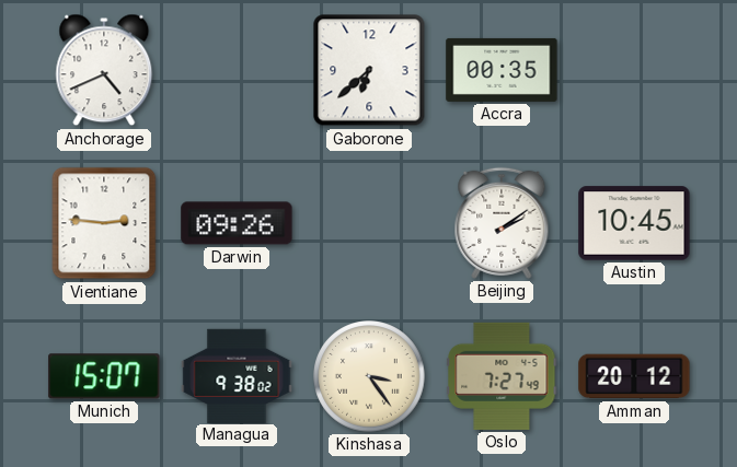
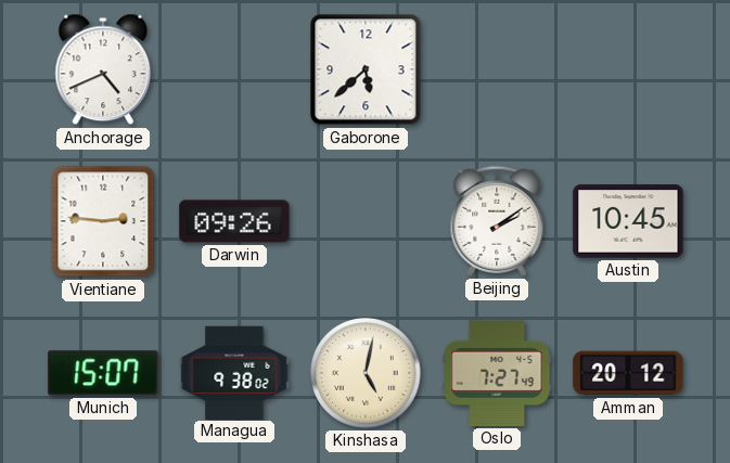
Gaborone: 6:38 -> 5:38 (366, 69)
Accra: 00:35 -> none (502, 70)
Kinshasa: 3:24 -> 5:02 (366, 373)
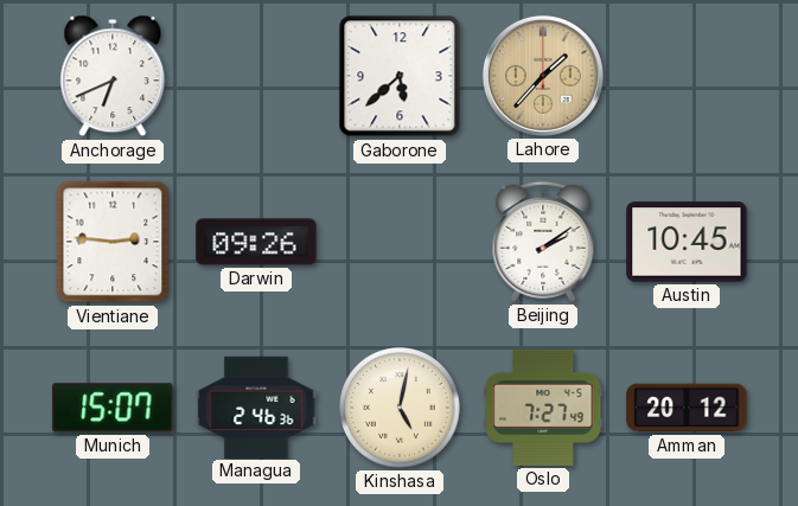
Anchorage: 4:41 -> 6:41 (113, 76)
Lahore: none -> 1:37 (543, 76)
Managua: 9:38 -> 2:46 (256, 406)
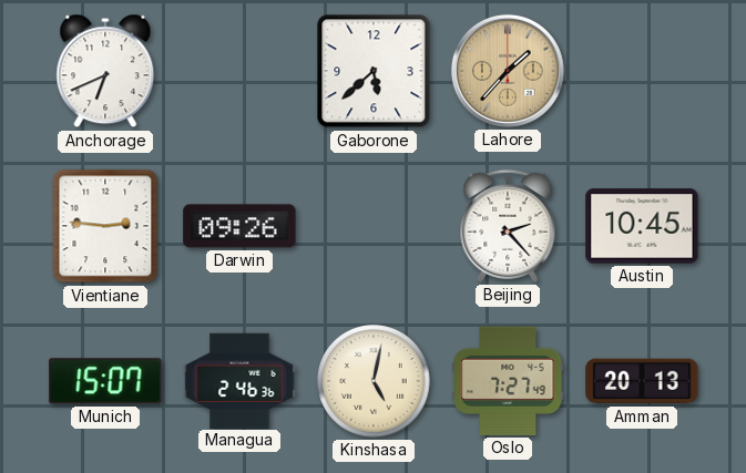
Beijing: 2:09 -> 2:23 (508, 226)
Amman: 20:12 -> 20:13 (642, 381)
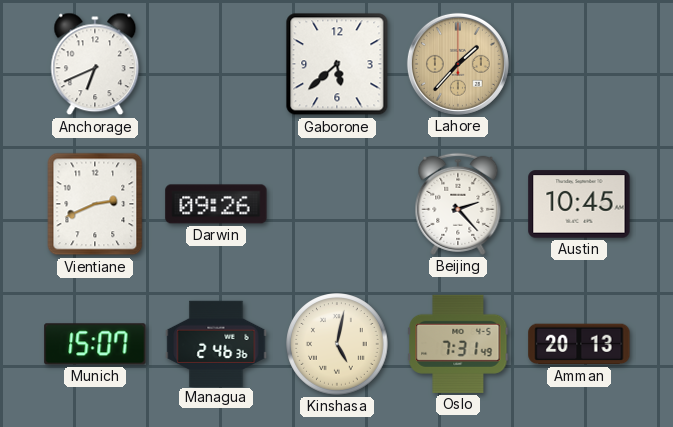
Vientiane: 2:46 -> 2:41 (95, 204)
Oslo: 7:27 -> 7:31 (458, 344)
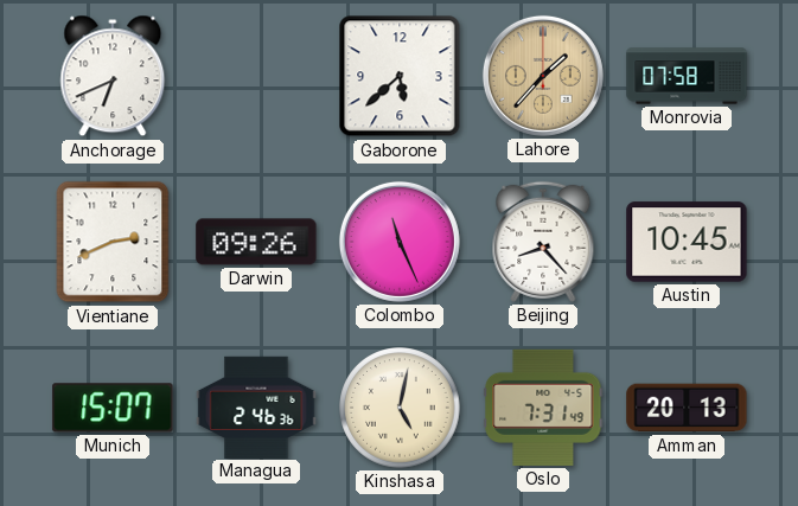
Monrovia: none -> 07:58 (687, 76)
Colombo: none -> 11:26 (400, 242)
Beijing: 2:23 -> 8:23 (543, 242)
